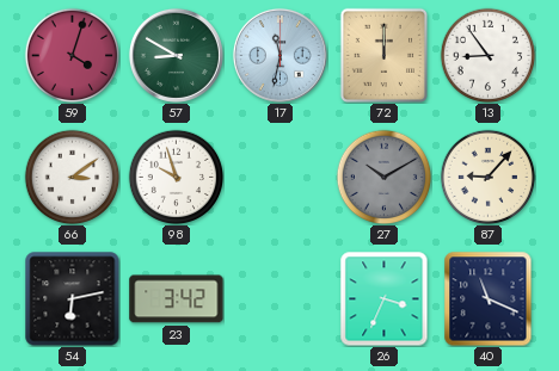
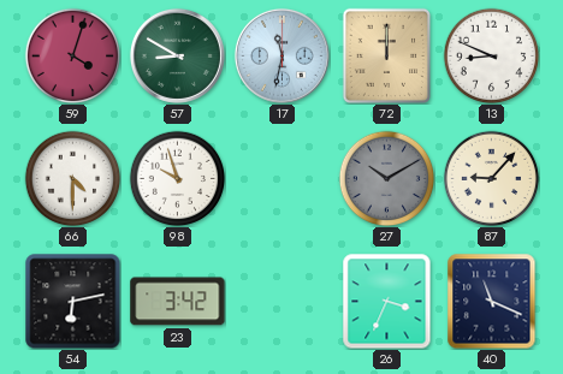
13: 8:54 -> 8:49 (491, 55)
66: 3:09 -> 4:30 (72, 178)
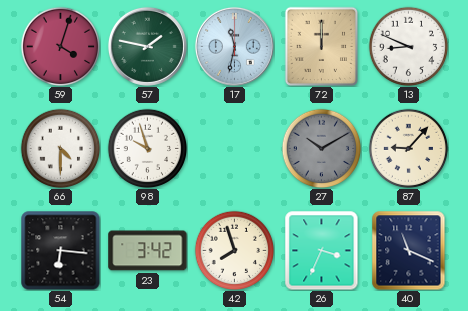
57: 8:50 -> 1:47 (147, 46)
54: 6:13 -> 6:16 (61, 251)
42: none -> 7:57 (234, 250)
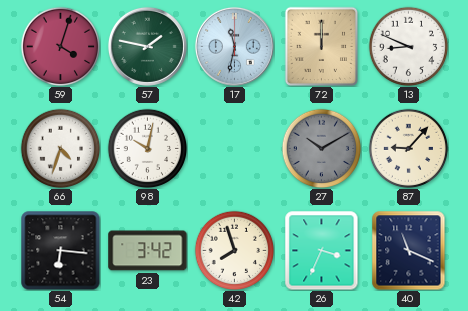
66: 4:30 -> 4:33 (60, 148)
98: 9:57 -> 10:02 (147, 148)
